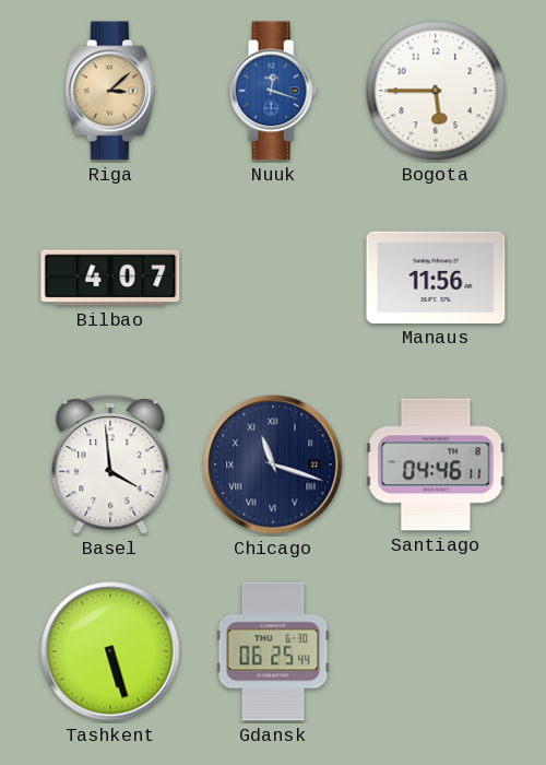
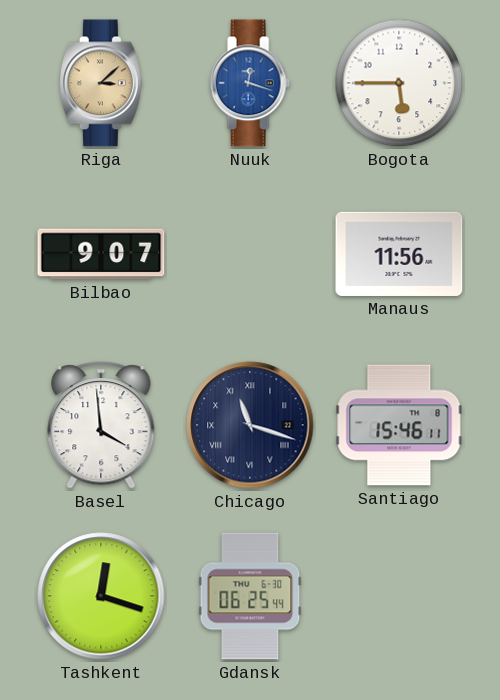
Bilbao: 4:07 -> 9:07 (101, 254)
Santiago: 04:46 -> 15:46 (399, 425)
Tashkent: 5:27 -> 12:18 (101, 596)
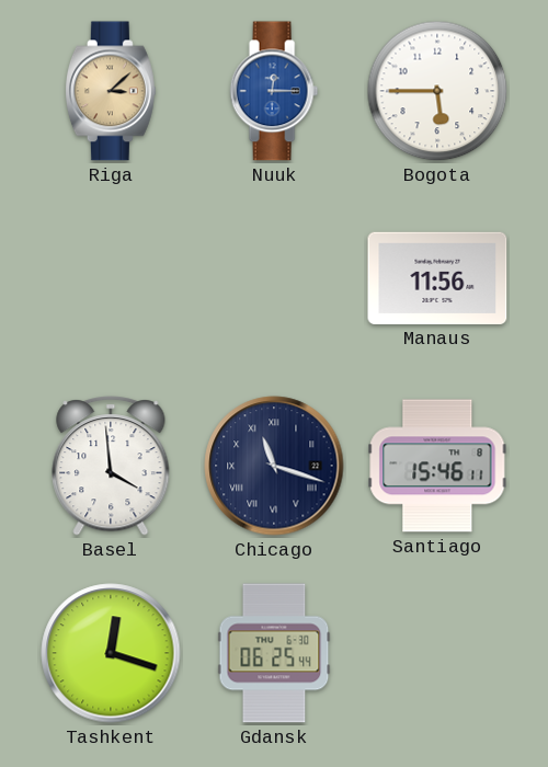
Nuuk: 12:18 -> 12:15 (274, 91)
Bilbao: 9:07 -> none (101, 254)
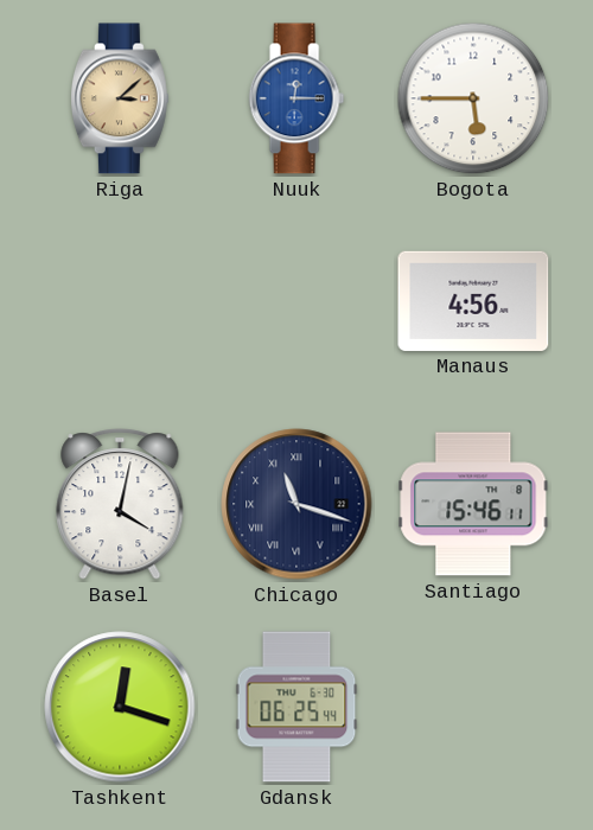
Manaus: 11:56 -> 4:56 (473, 301)
Basel: 3:59 -> 4:02 (120, 504)
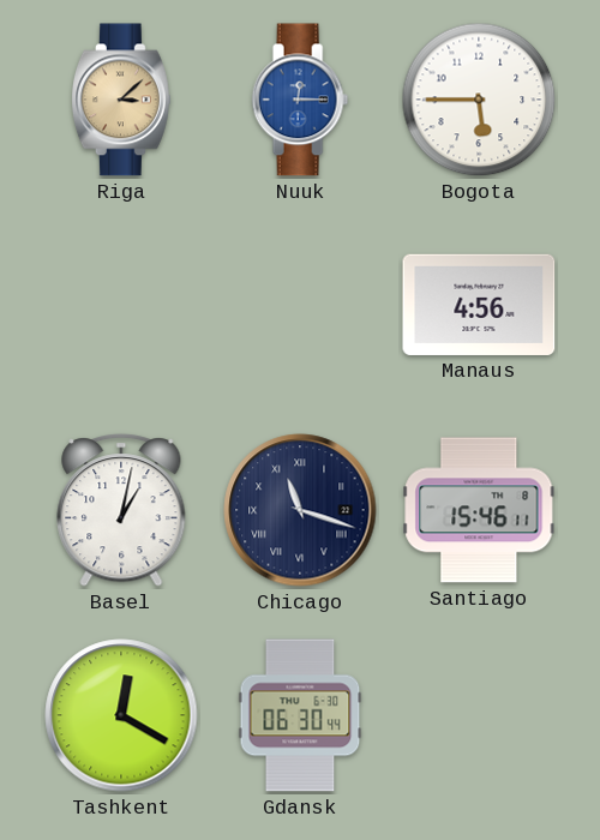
Basel: 4:02 -> 1:02 (121, 510)
Tashkent: 12:18 -> 12:20 (121, 715)
Gdansk: 06:25 -> 06:30 (300, 715)
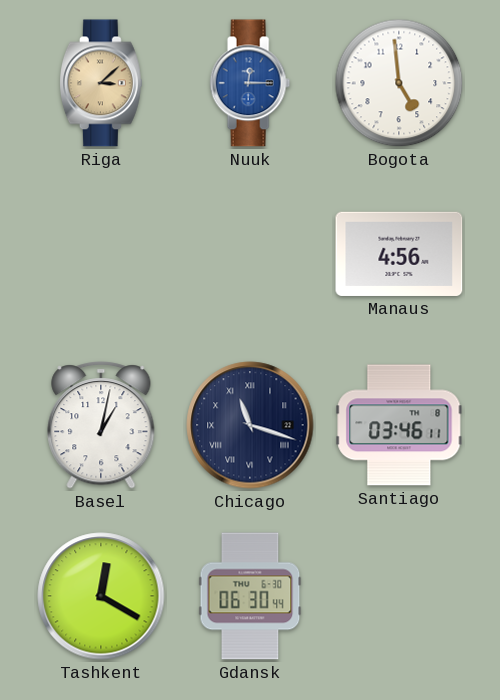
Bogota: 5:45 -> 4:59 (399, 83)
Santiago: 15:46 -> 03:46 (399, 425)
